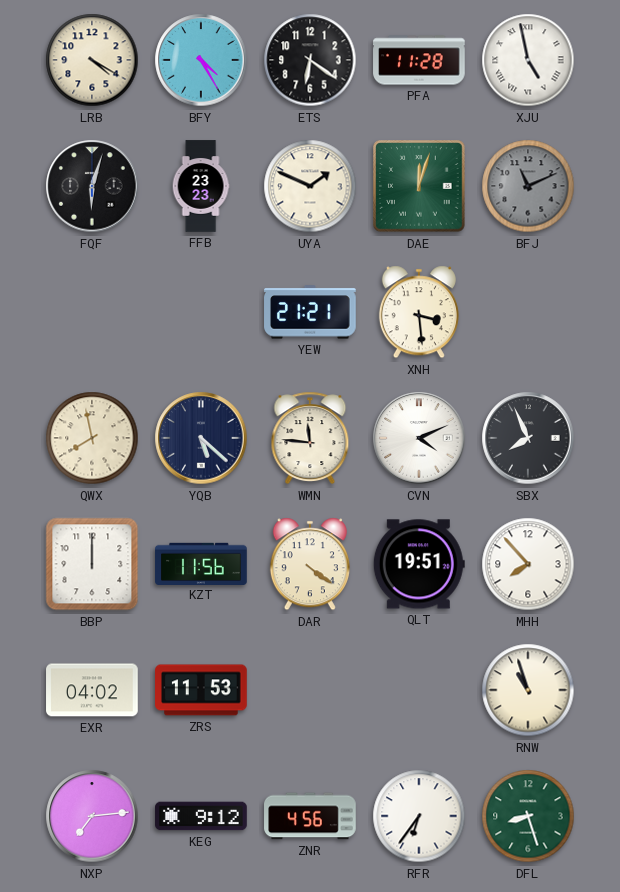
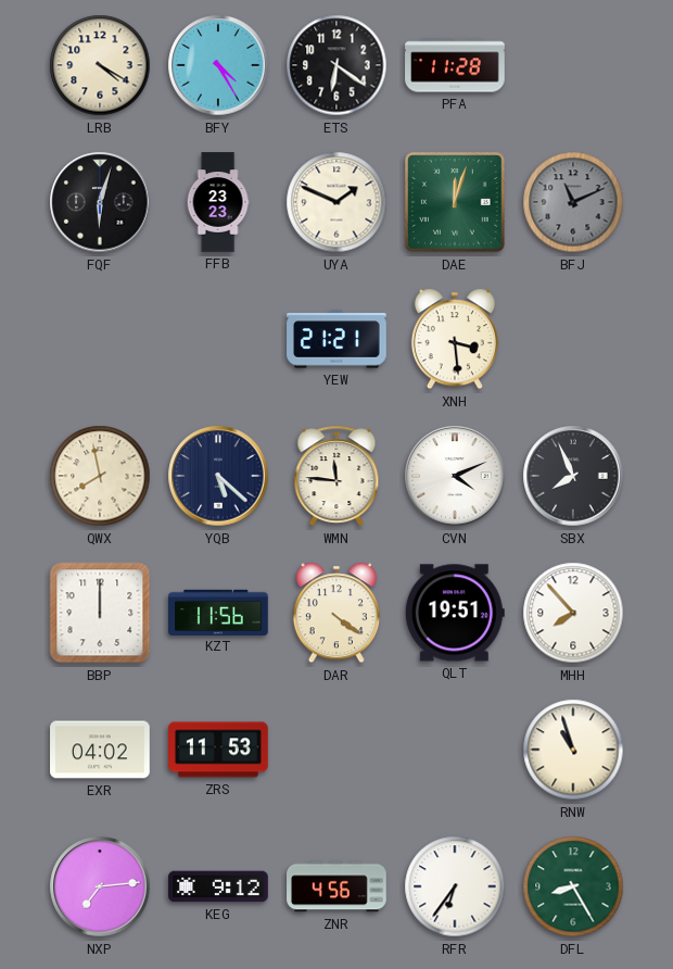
XJU: 4:58 -> none (528, 60)
DFL: 8:27 -> 8:25 (573, 886)
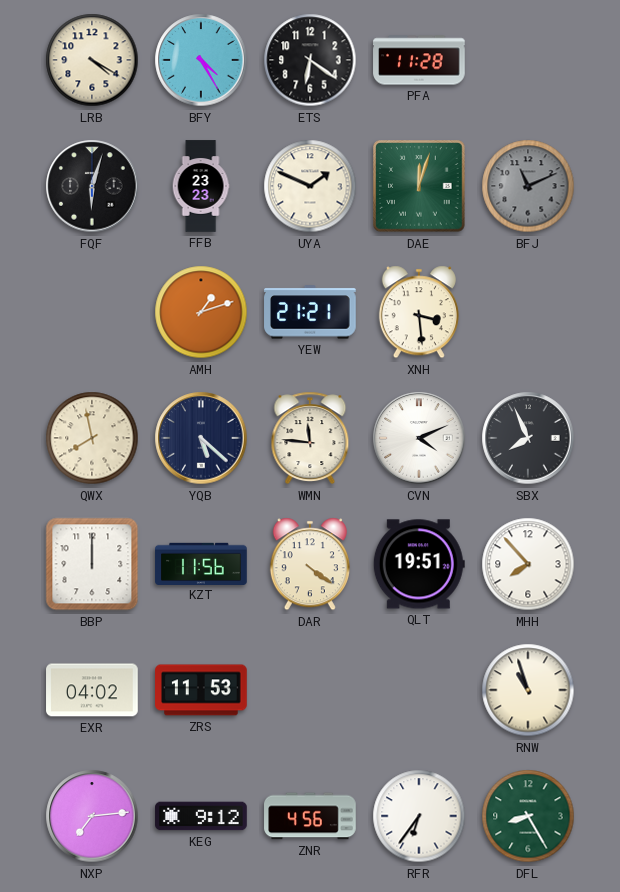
AMH: none -> 1:12 (201, 312)
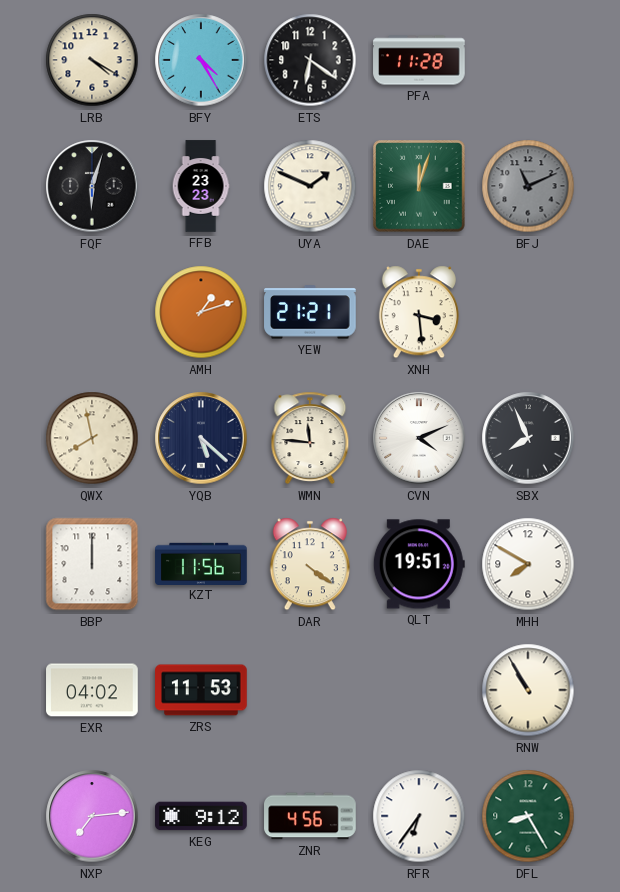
MHH: 7:53 -> 7:50 (528, 564)
RNW: 10:57 -> 10:55 (528, 690)
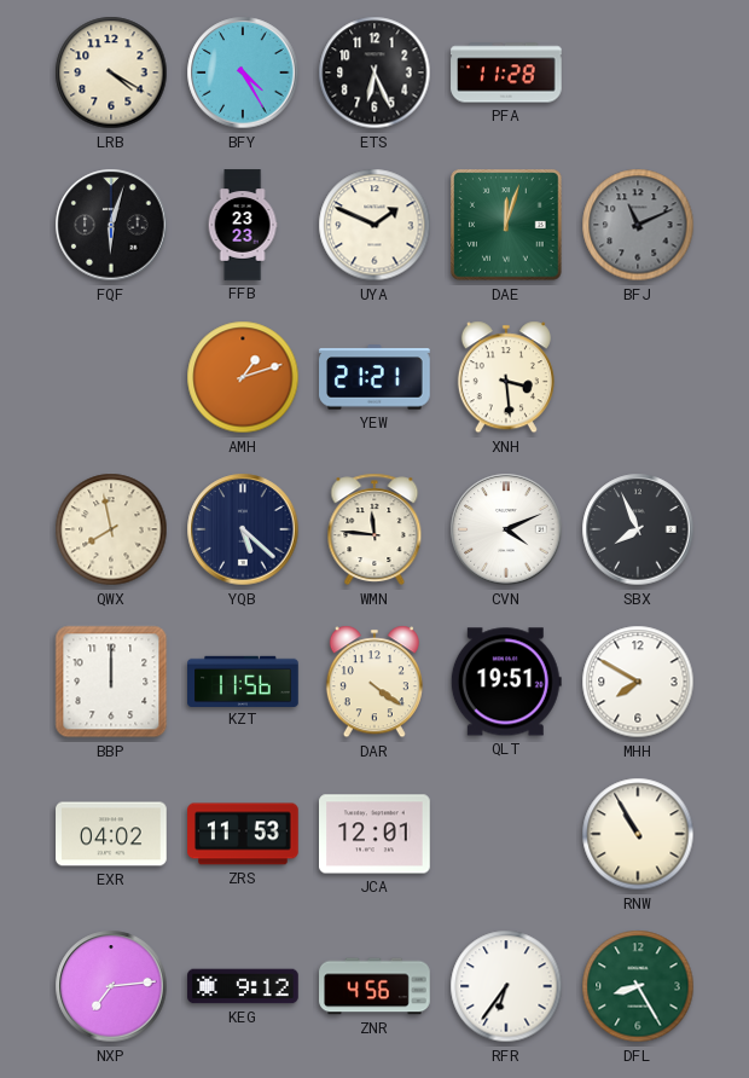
ETS: 6:21 -> 6:26 (374, 73)
JCA: none -> 12:01 (374, 834)
